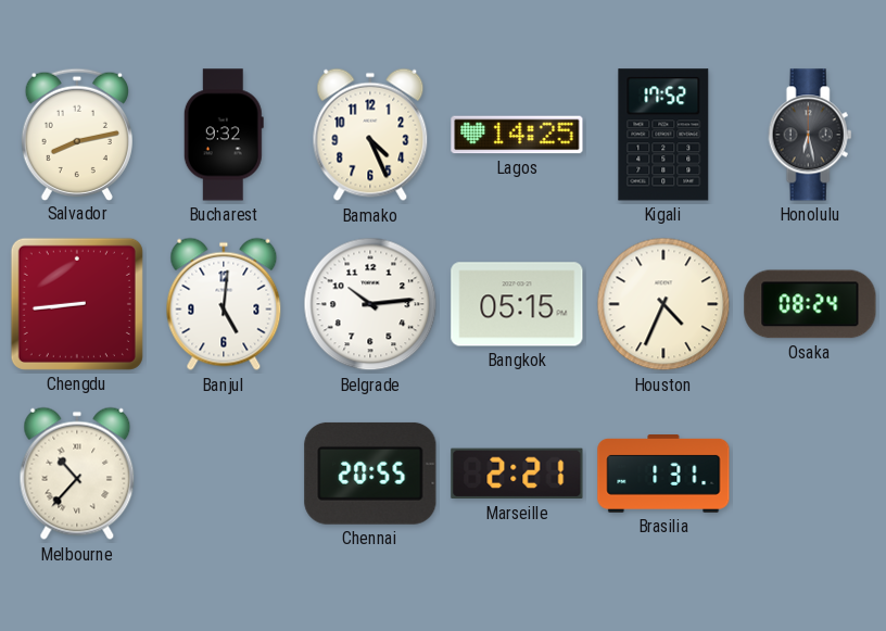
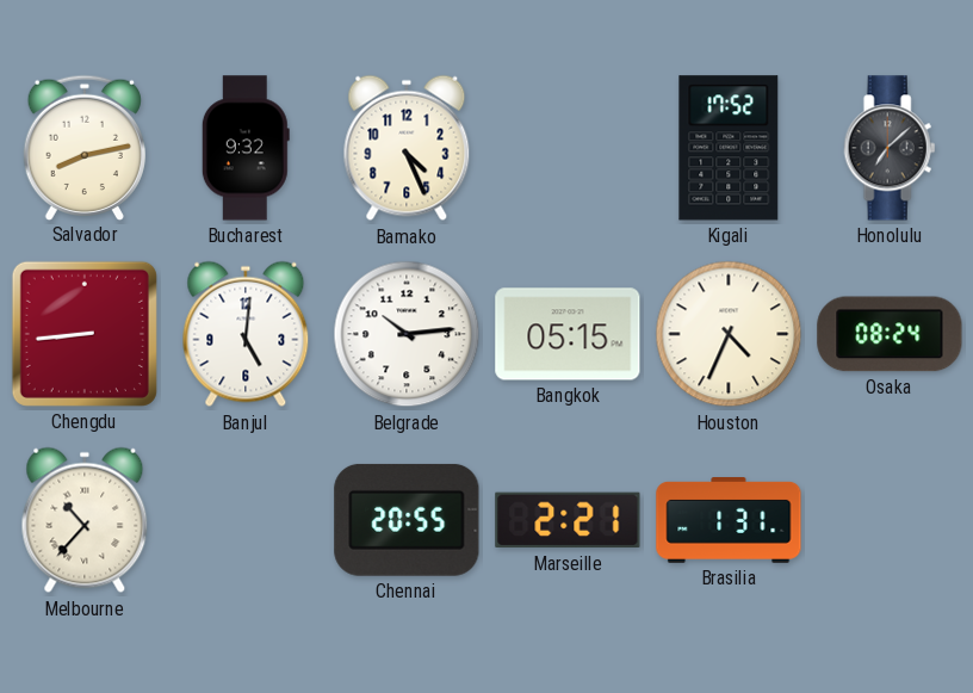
Lagos: 14:25 -> none (517, 135)
Honolulu: 6:28 -> 7:08 (890, 148)
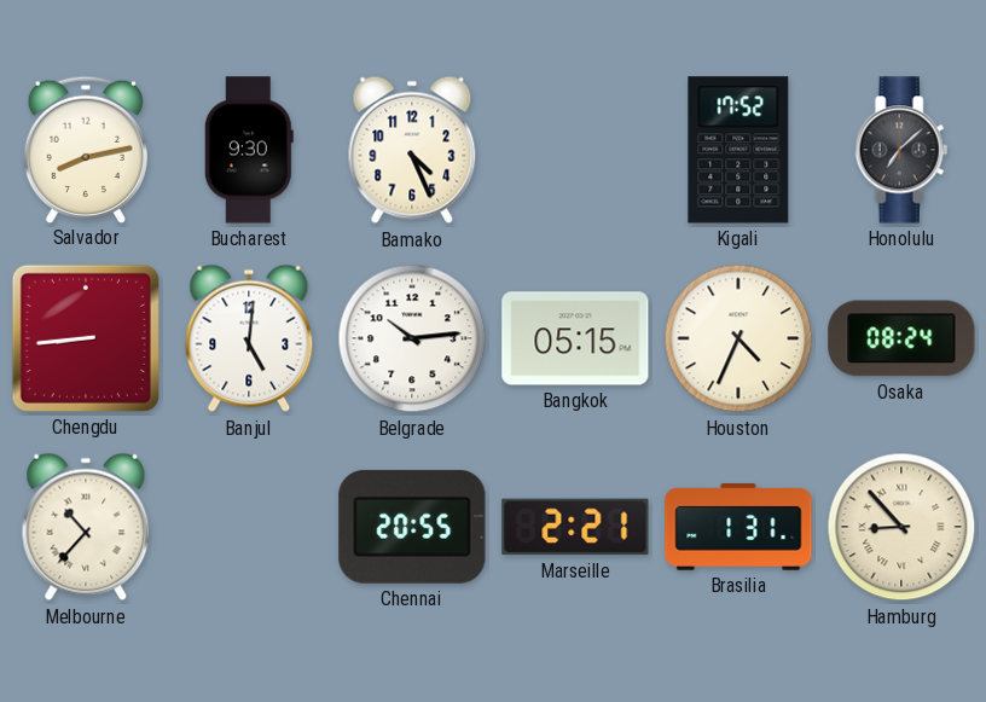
Bucharest: 9:32 -> 9:30 (249, 150)
Hamburg: none -> 8:53 (901, 527)
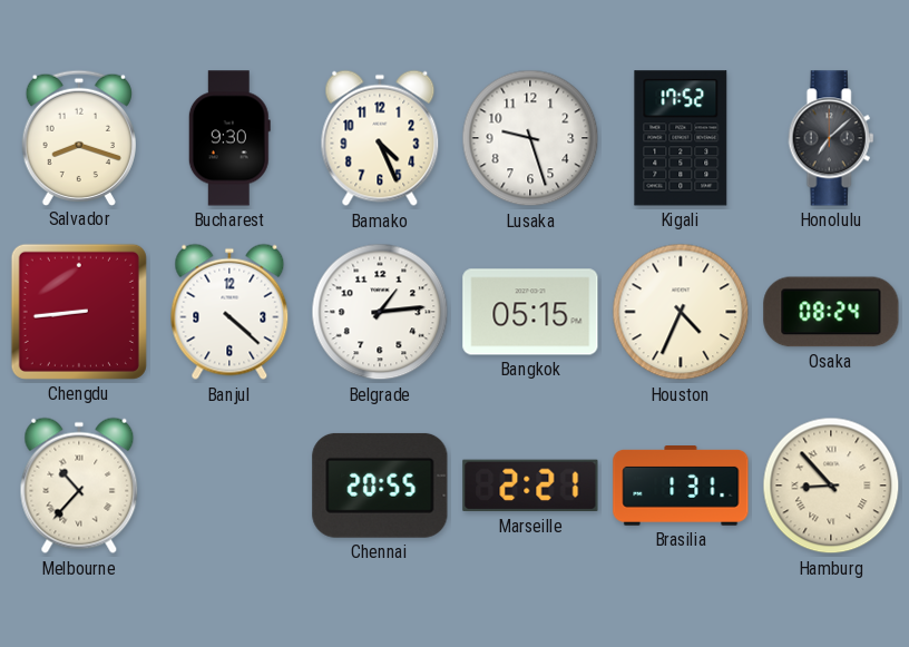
Salvador: 8:13 -> 8:18 (78, 137)
Lusaka: none -> 9:27 (530, 138)
Banjul: 5:01 -> 4:22 (229, 312)
Belgrade: 10:14 -> 1:14 (380, 312)
